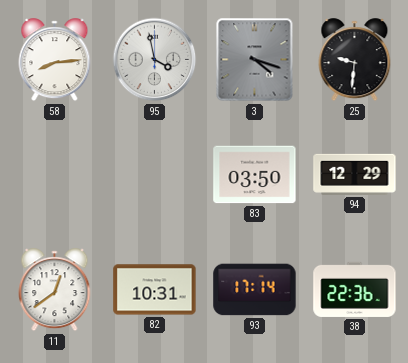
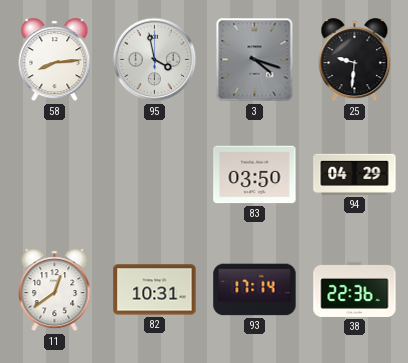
94: 12:29 -> 04:29 (355, 174)
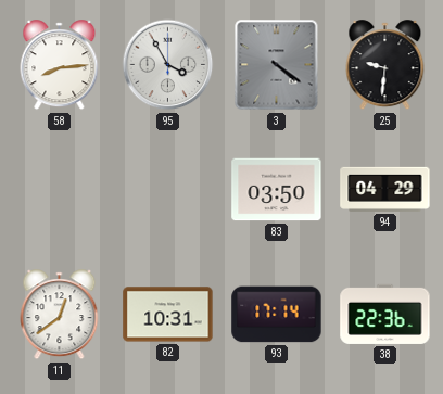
95: 3:58 -> 3:55 (168, 65)
3: 4:18 -> 4:21 (277, 65)
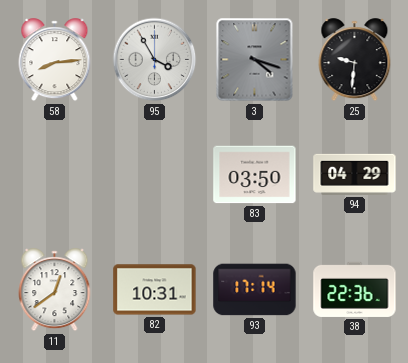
3: 4:21 -> 4:18 (255, 60)
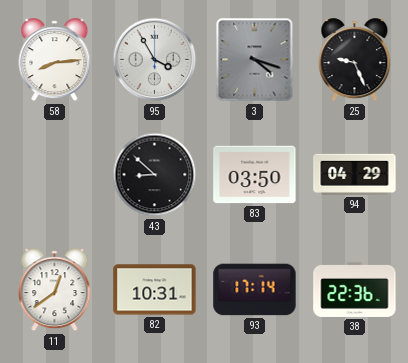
25: 9:31 -> 9:26 (355, 60)
43: none -> 8:52 (155, 175)
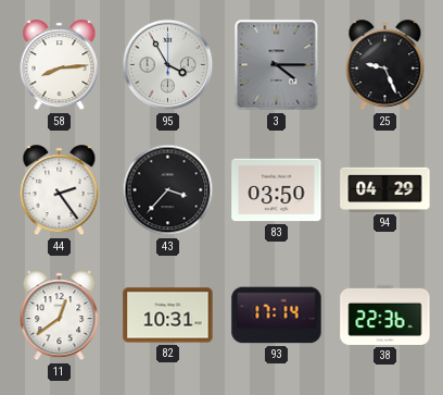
3: 4:18 -> 4:15 (277, 65)
44: none -> 2:24 (60, 190)
43: 8:52 -> 3:37 (168, 190)
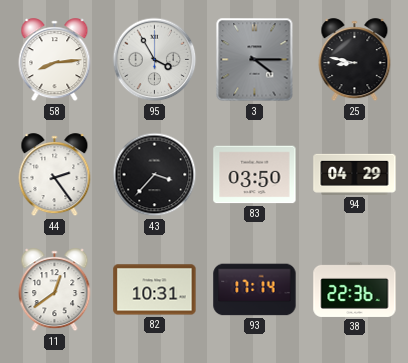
25: 9:26 -> 8:47 (355, 60)
